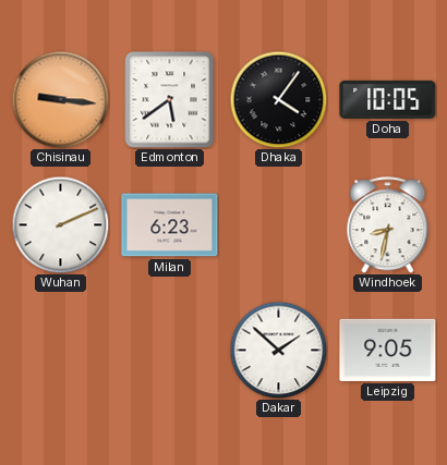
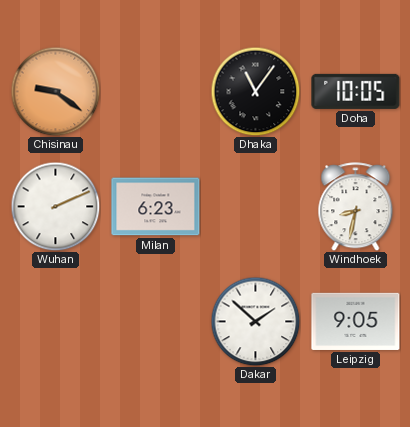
Chisinau: 9:16 -> 9:21 (55, 91)
Edmonton: 5:39 -> none (170, 100)
Dhaka: 4:06 -> 11:06 (255, 91)
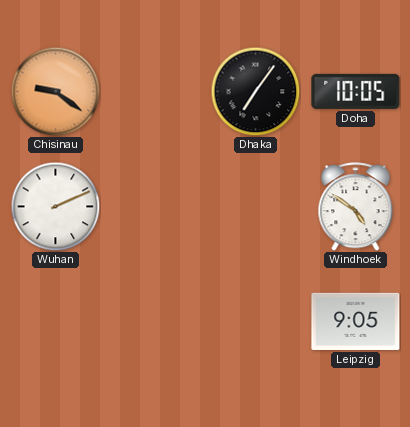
Dhaka: 11:06 -> 7:06 (255, 91)
Milan: 6:23 -> none (156, 207)
Windhoek: 8:32 -> 4:51 (356, 207)
Dakar: 1:52 -> none (255, 321)
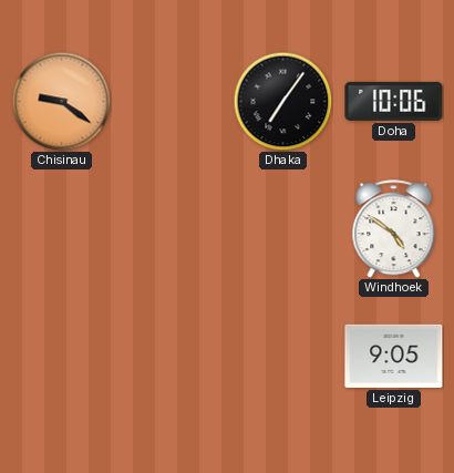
Doha: 10:05 -> 10:06 (394, 101)
Wuhan: 2:11 -> none (55, 206)
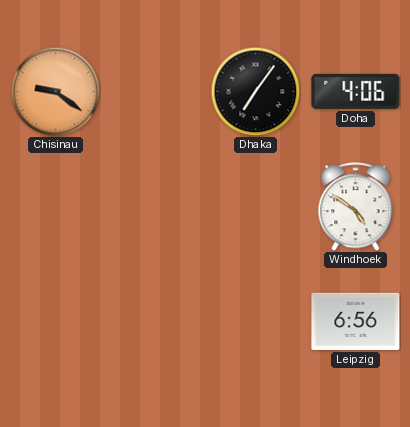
Doha: 10:06 -> 4:06 (356, 91)
Leipzig: 9:05 -> 6:56 (356, 321)
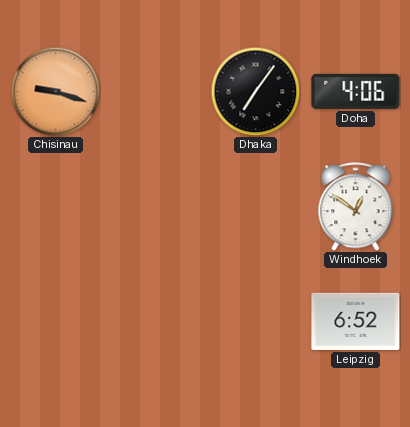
Chisinau: 9:21 -> 9:18 (55, 91)
Windhoek: 4:51 -> 12:51 (356, 207)
Leipzig: 6:56 -> 6:52 (356, 321)
